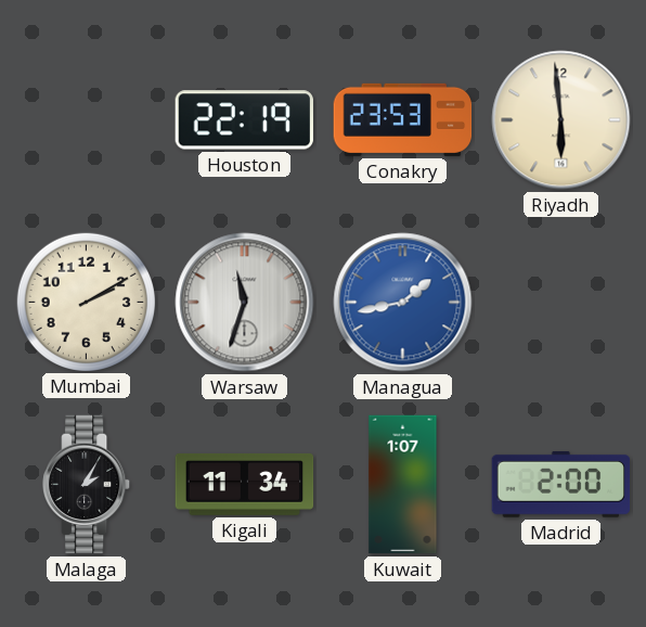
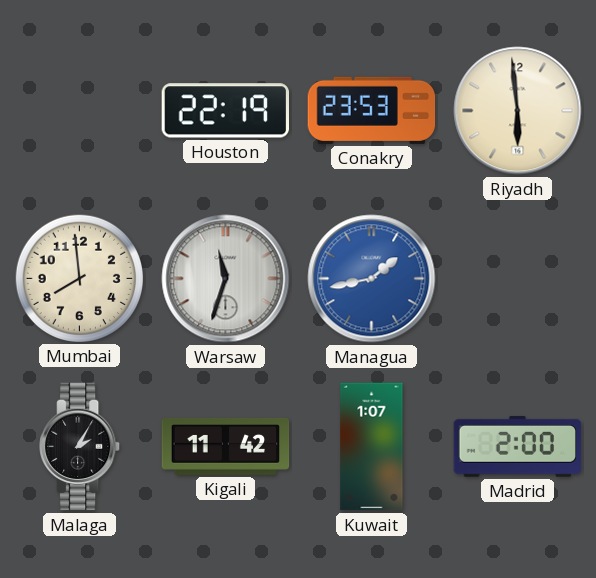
Mumbai: 2:10 -> 7:59 (79, 278)
Kigali: 11:34 -> 11:42 (226, 446)
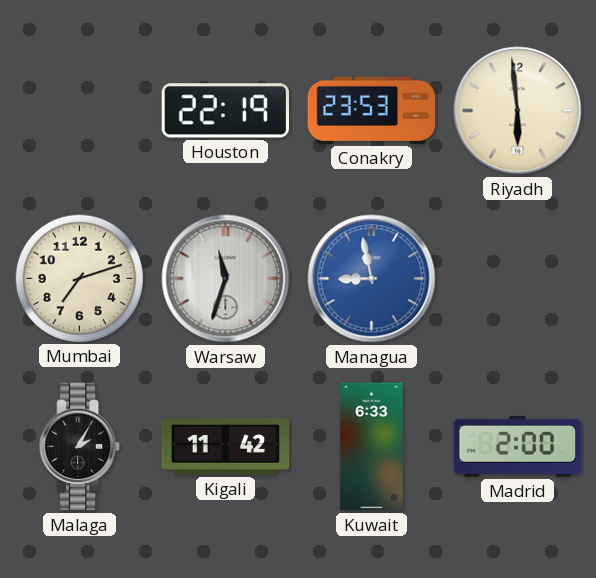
Mumbai: 7:59 -> 7:12 (79, 278)
Managua: 1:43 -> 8:58 (372, 279)
Kuwait: 1:07 -> 6:33 (372, 447)
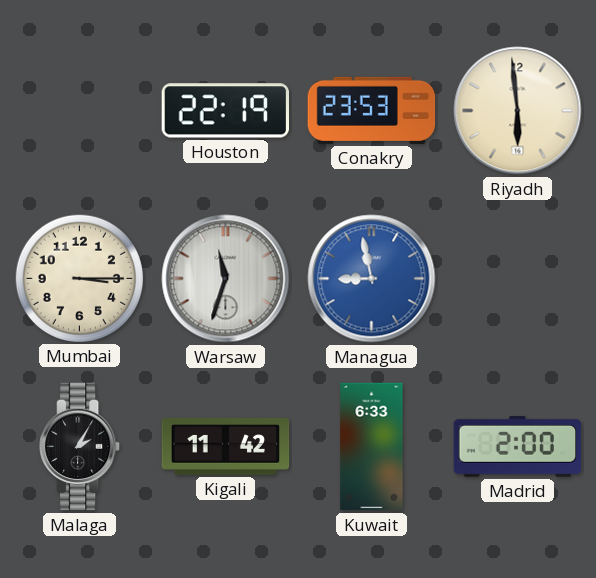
Mumbai: 7:12 -> 3:15 (79, 278)
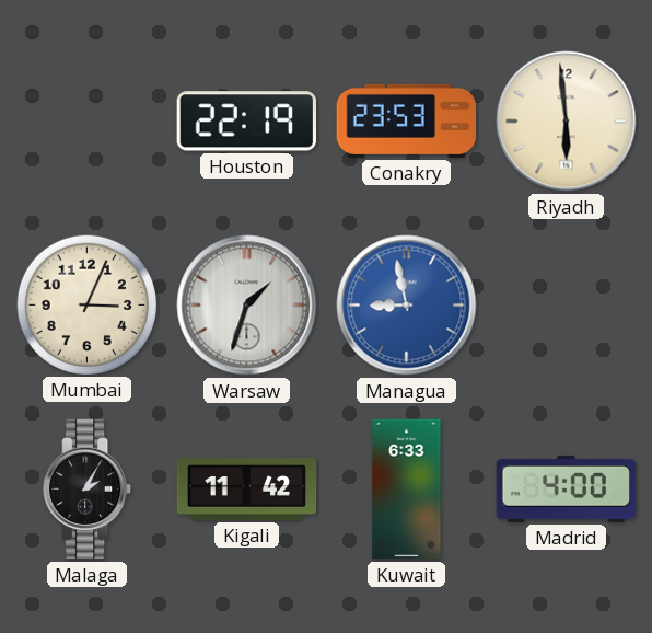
Mumbai: 3:15 -> 3:04 (86, 304)
Warsaw: 11:33 -> 1:33 (247, 306)
Madrid: 2:00 -> 4:00 (567, 488)
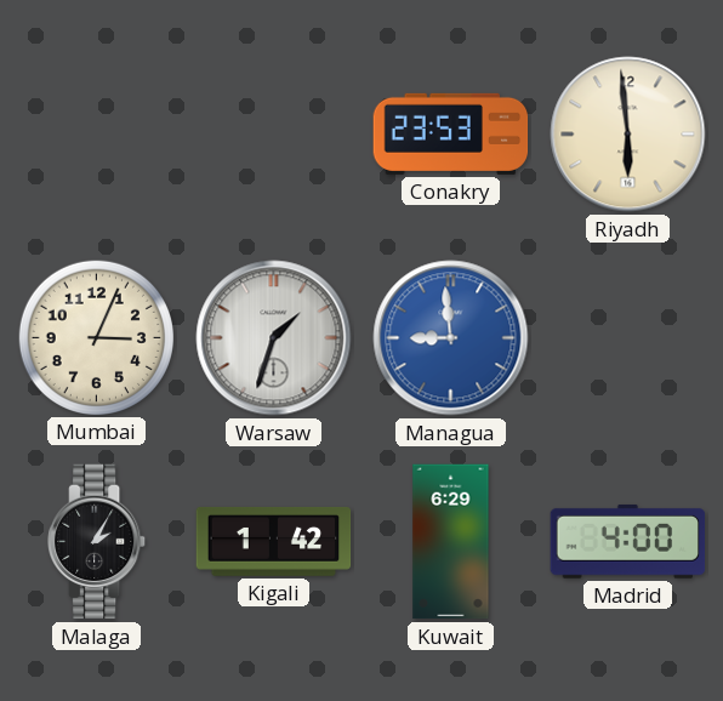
Houston: 22:19 -> none (246, 122)
Managua: 8:58 -> 8:59 (451, 338)
Kigali: 11:42 -> 1:42 (274, 541)
Kuwait: 6:33 -> 6:29 (451, 542)
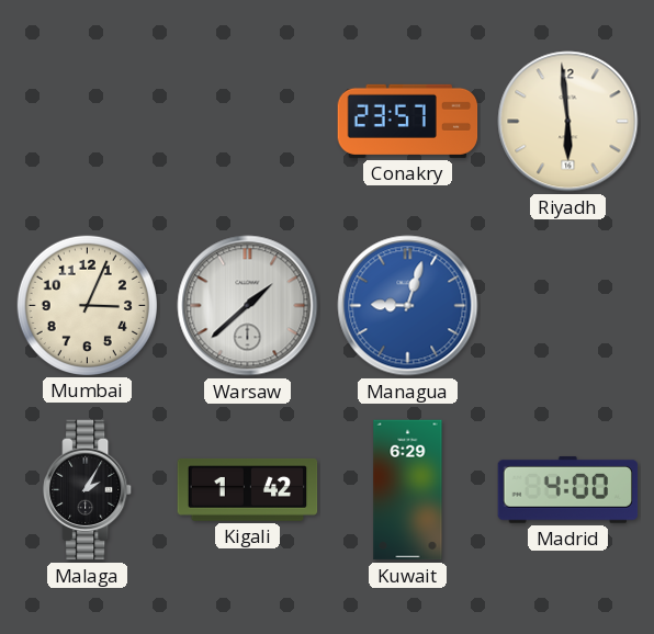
Conakry: 23:53 -> 23:57 (408, 121)
Warsaw: 1:33 -> 1:38 (248, 306)
Managua: 8:59 -> 9:03 (408, 306)
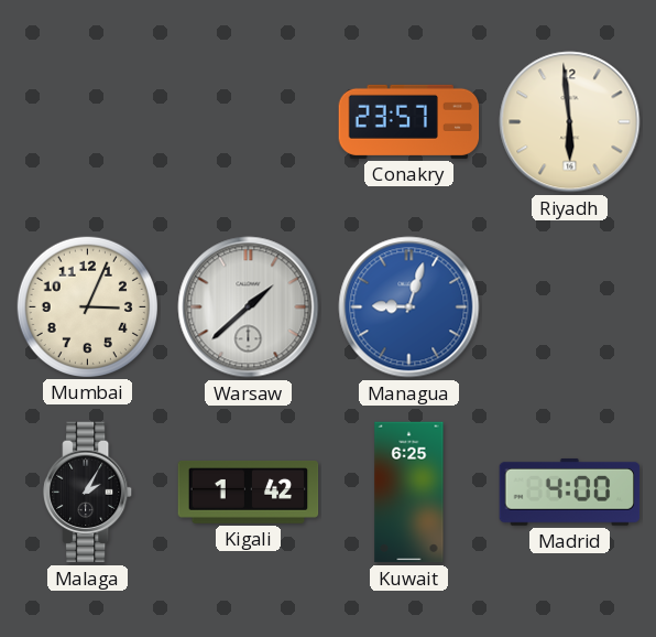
Kuwait: 6:29 -> 6:25 (409, 493)
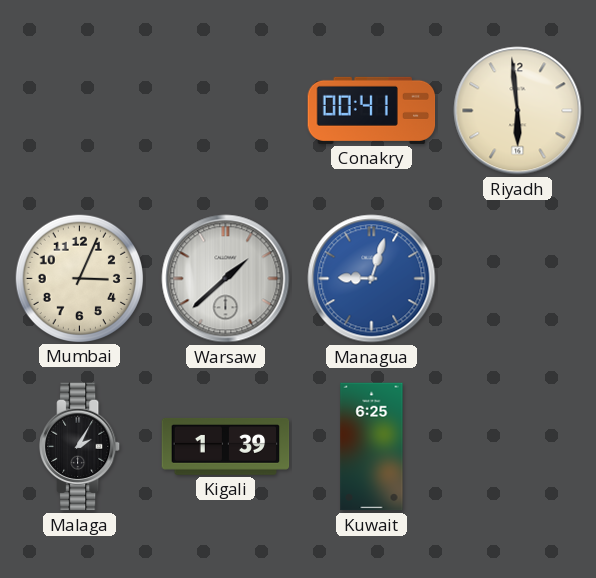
Conakry: 23:57 -> 00:41 (372, 110)
Kigali: 1:42 -> 1:39 (226, 446)
Madrid: 4:00 -> none (570, 492)
